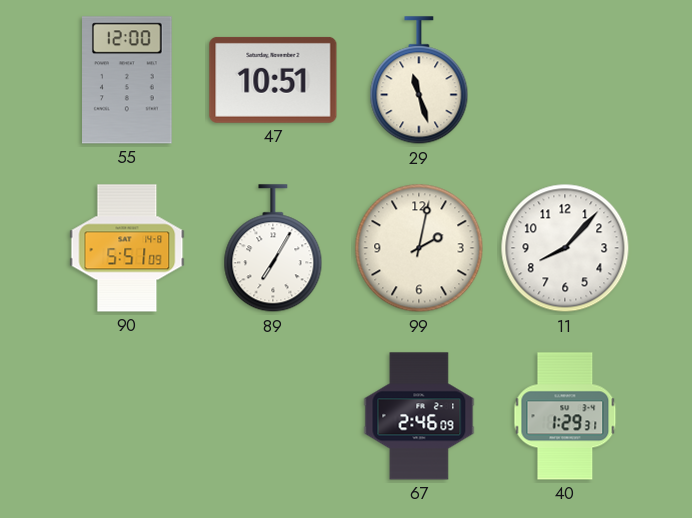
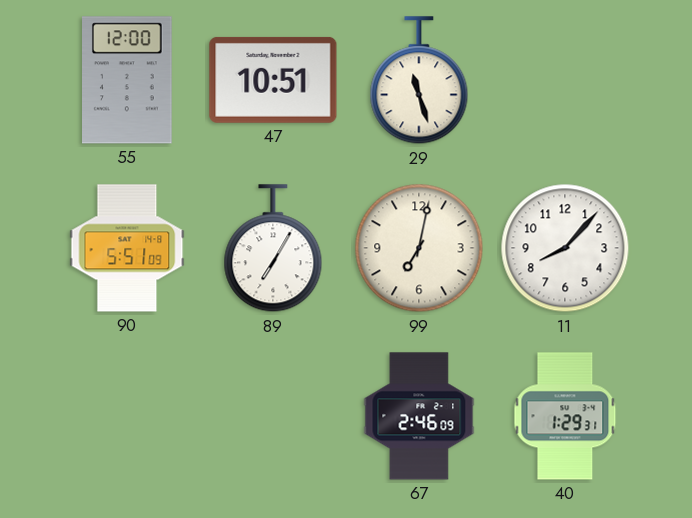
99: 2:02 -> 7:02 (419, 248)
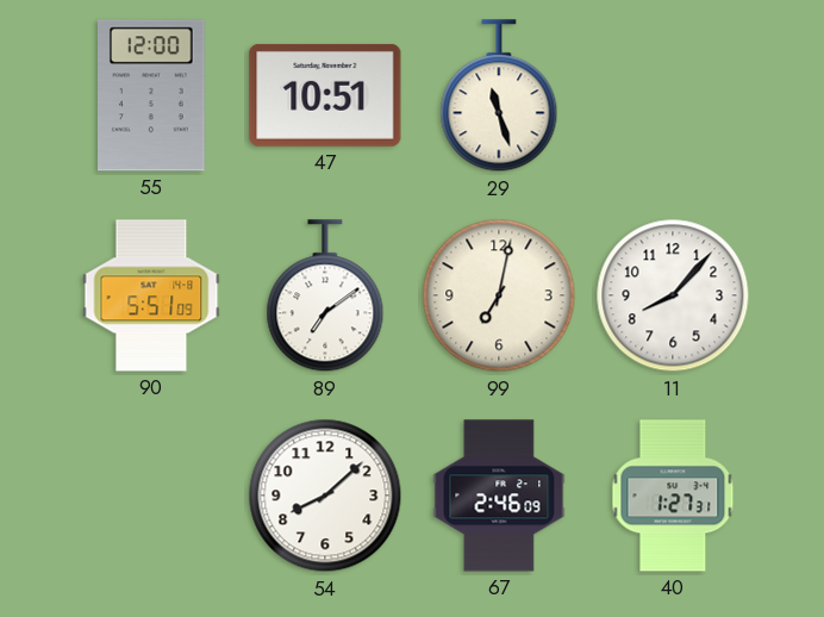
89: 7:05 -> 7:09 (325, 297)
54: none -> 8:08 (325, 496)
40: 1:29 -> 1:27 (673, 496)
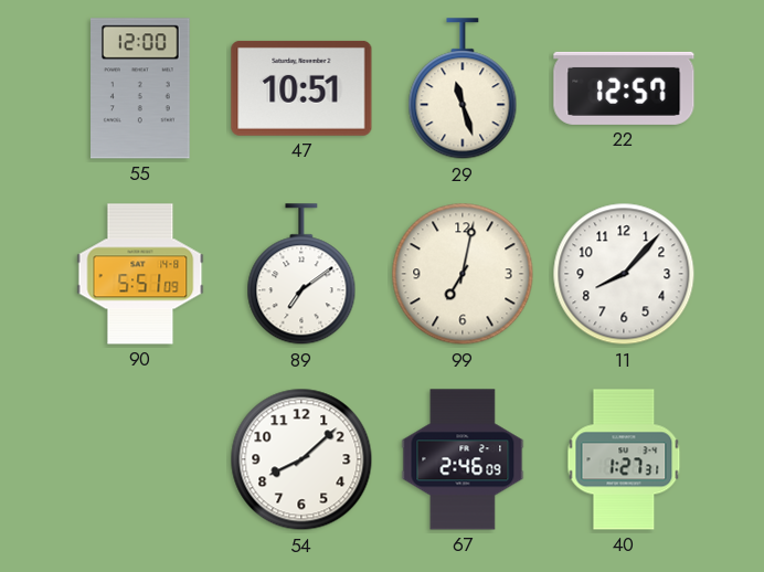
22: none -> 12:57 (624, 88)
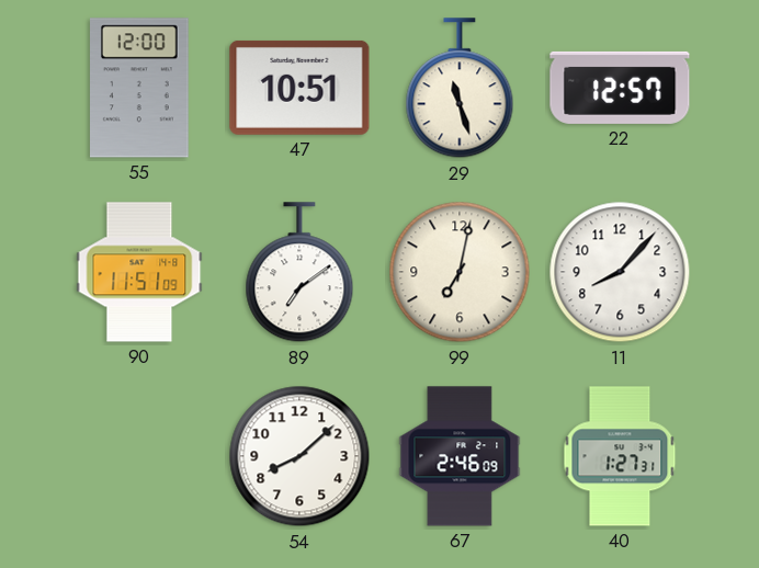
90: 5:51 -> 11:51 (139, 272)
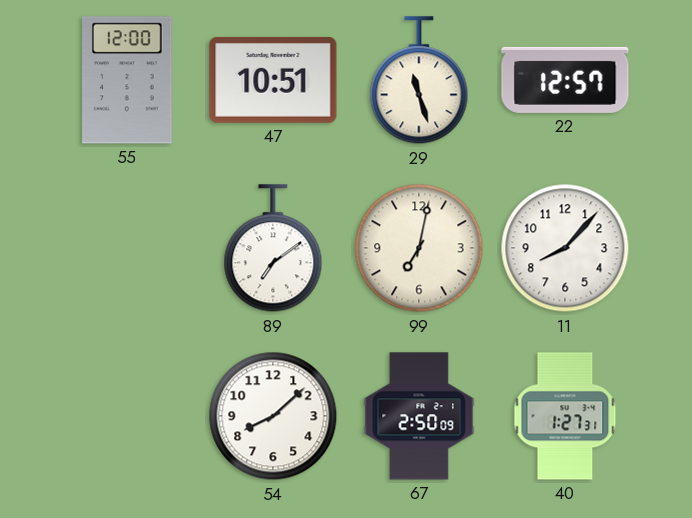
90: 11:51 -> none (139, 272)
67: 2:46 -> 2:50 (419, 416)
